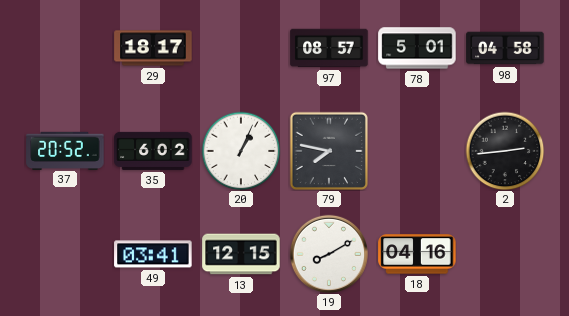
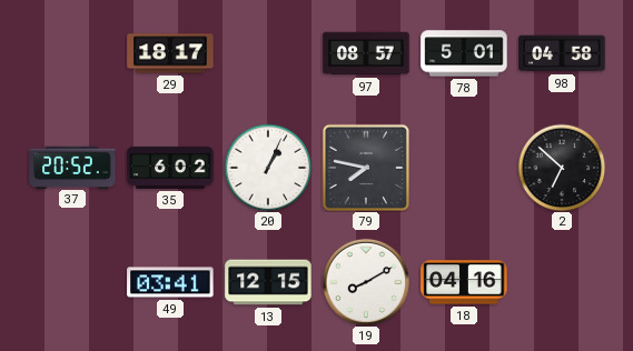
2: 2:44 -> 6:52 (562, 168)
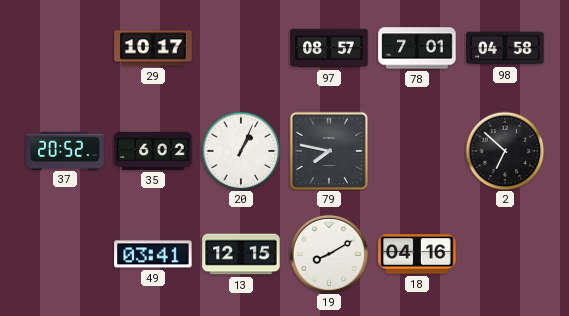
29: 18:17 -> 10:17 (153, 48)
78: 5:01 -> 7:01 (417, 48)
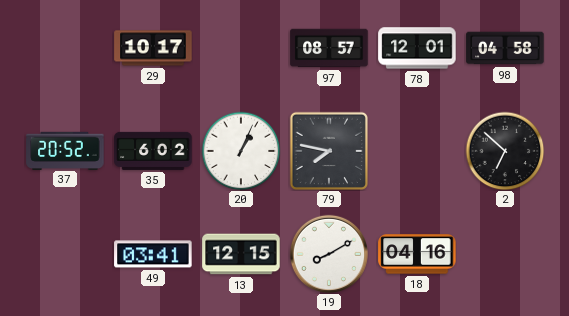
78: 7:01 -> 12:01 (417, 48)
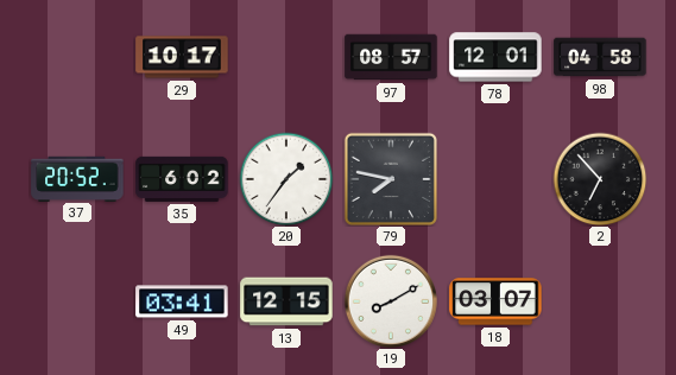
20: 1:04 -> 1:36 (286, 179)
2: 6:52 -> 6:53 (600, 179)
18: 04:16 -> 03:07 (495, 301)
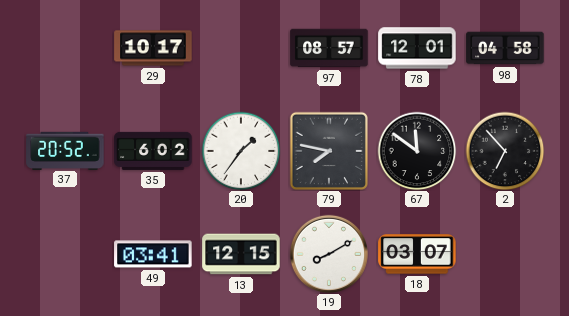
67: none -> 11:51 (417, 151)
